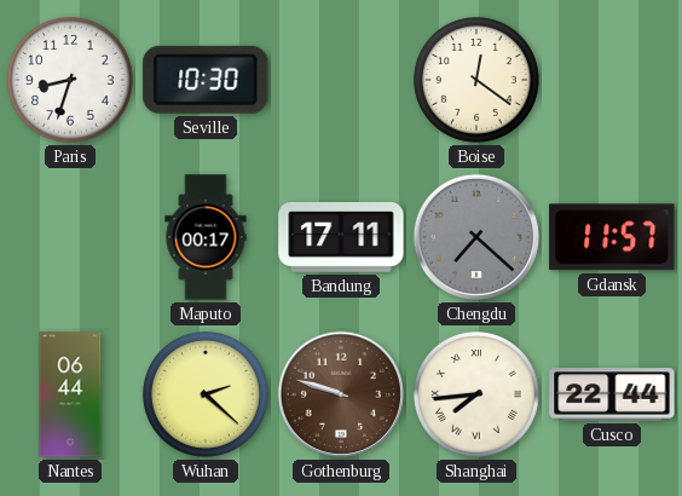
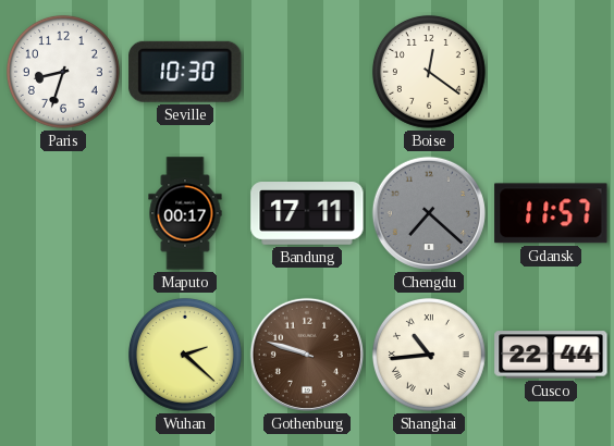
Nantes: 06:44 -> none (70, 394)
Shanghai: 7:44 -> 10:44 (429, 355)
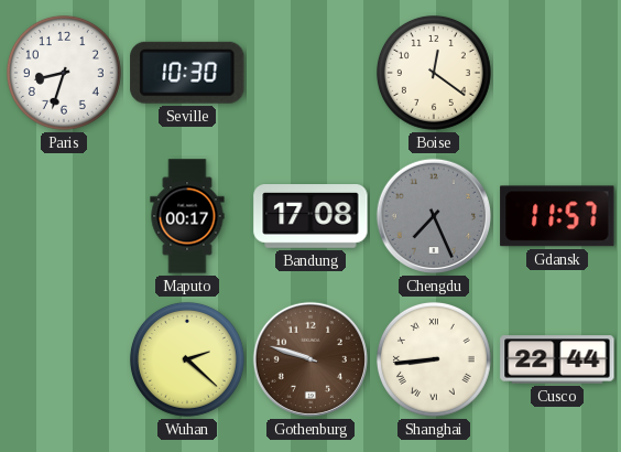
Bandung: 17:11 -> 17:08 (310, 217)
Chengdu: 7:22 -> 7:26 (434, 216)
Shanghai: 10:44 -> 8:44 (434, 359)
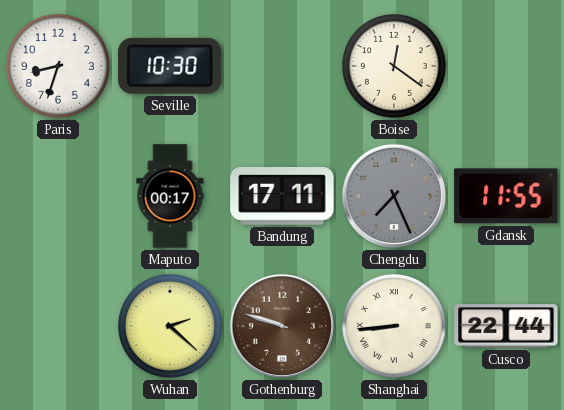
Bandung: 17:08 -> 17:11 (282, 197)
Gdansk: 11:57 -> 11:55 (506, 196)
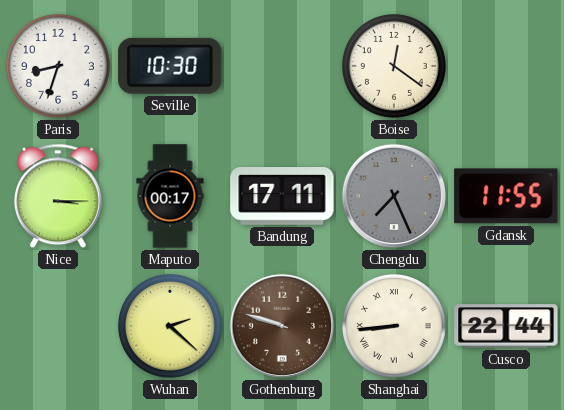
Nice: none -> 3:15 (58, 196)
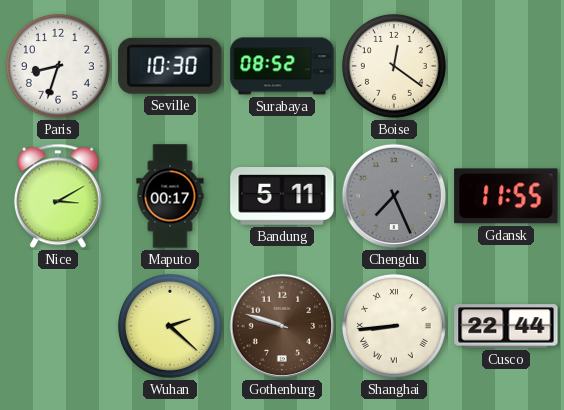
Surabaya: none -> 08:52 (282, 66)
Nice: 3:15 -> 3:10 (58, 196)
Bandung: 17:11 -> 5:11 (282, 197)
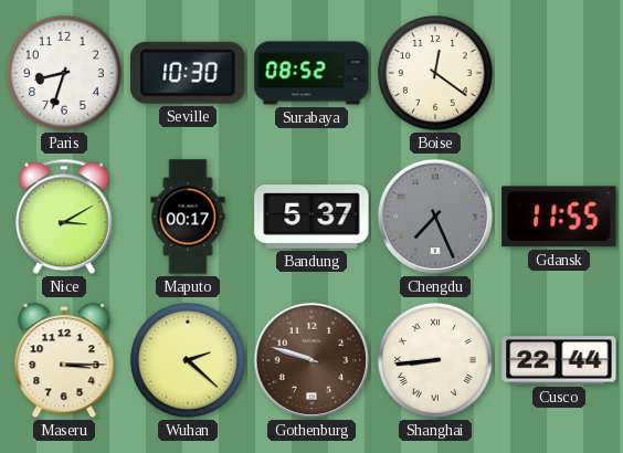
Bandung: 5:11 -> 5:37 (311, 218)
Maseru: none -> 3:15 (64, 361)
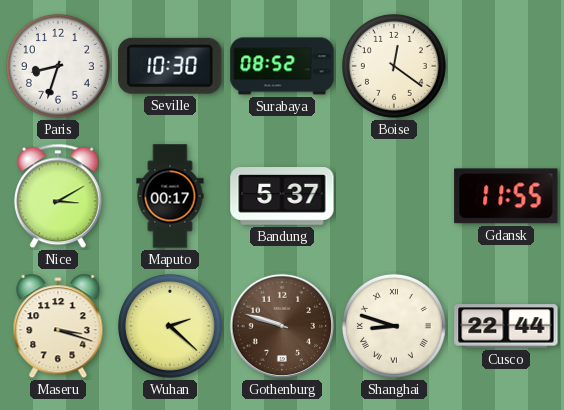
Chengdu: 7:26 -> none (435, 217)
Maseru: 3:15 -> 3:18 (58, 327)
Shanghai: 8:44 -> 8:48 (394, 326)
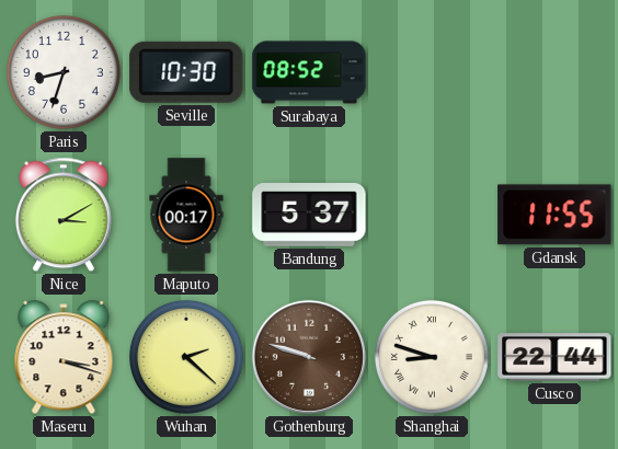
Boise: 12:21 -> none (394, 66)
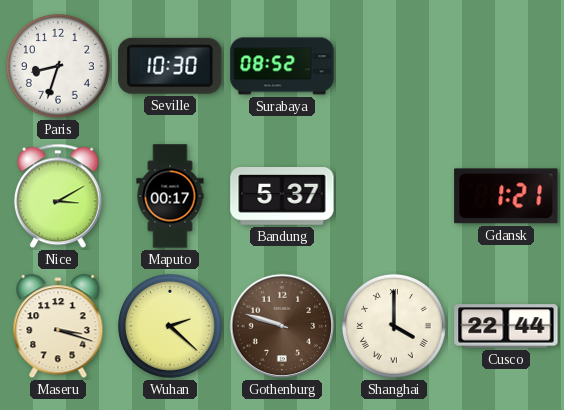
Gdansk: 11:55 -> 1:21 (506, 196)
Shanghai: 8:48 -> 4:00 (394, 326)
